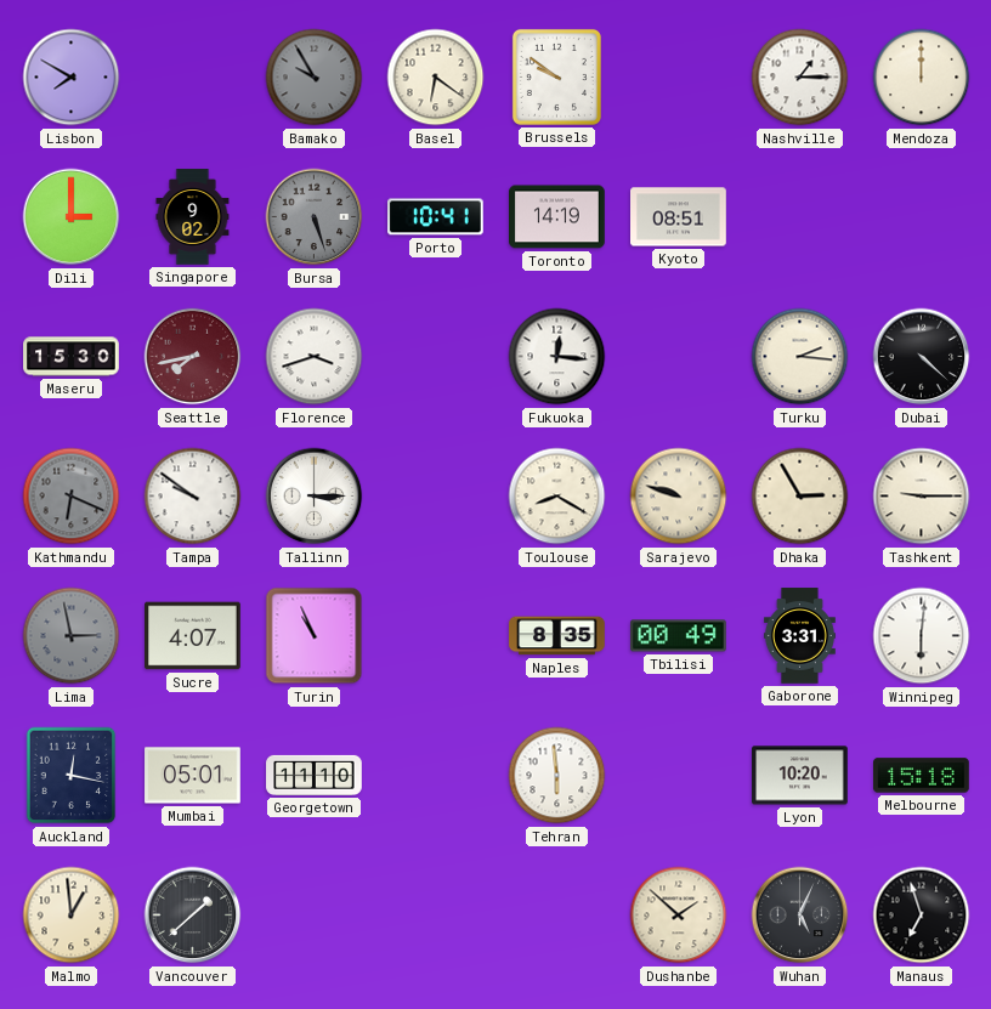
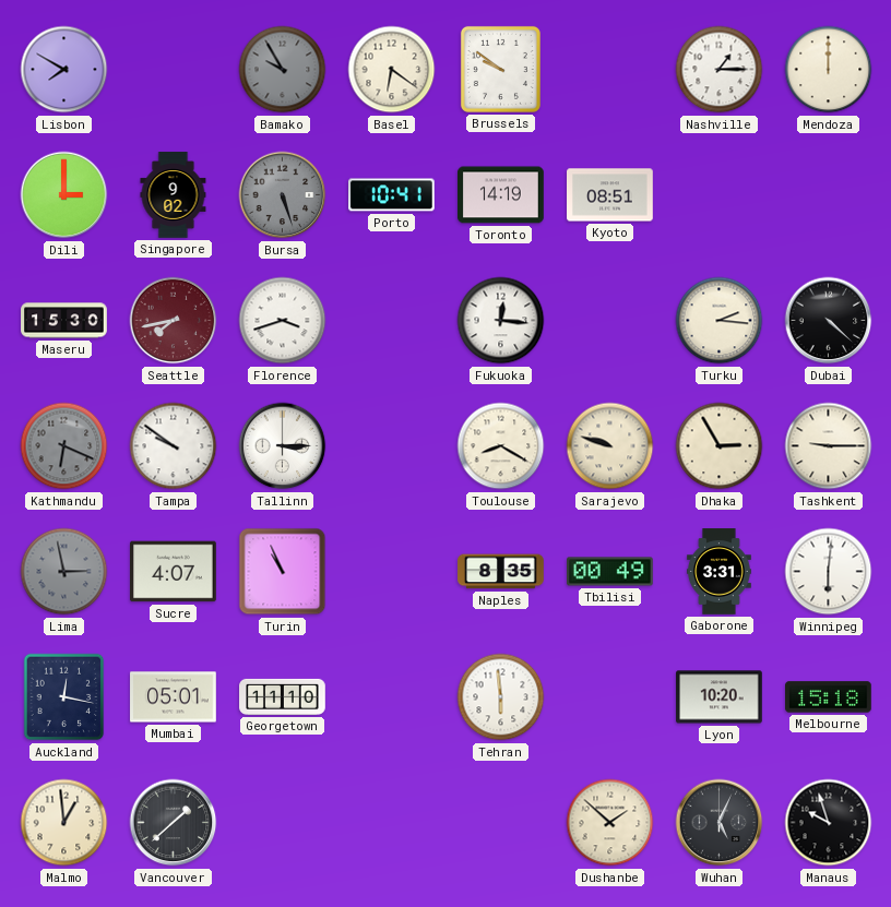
Manaus: 6:57 -> 9:57 (829, 823)
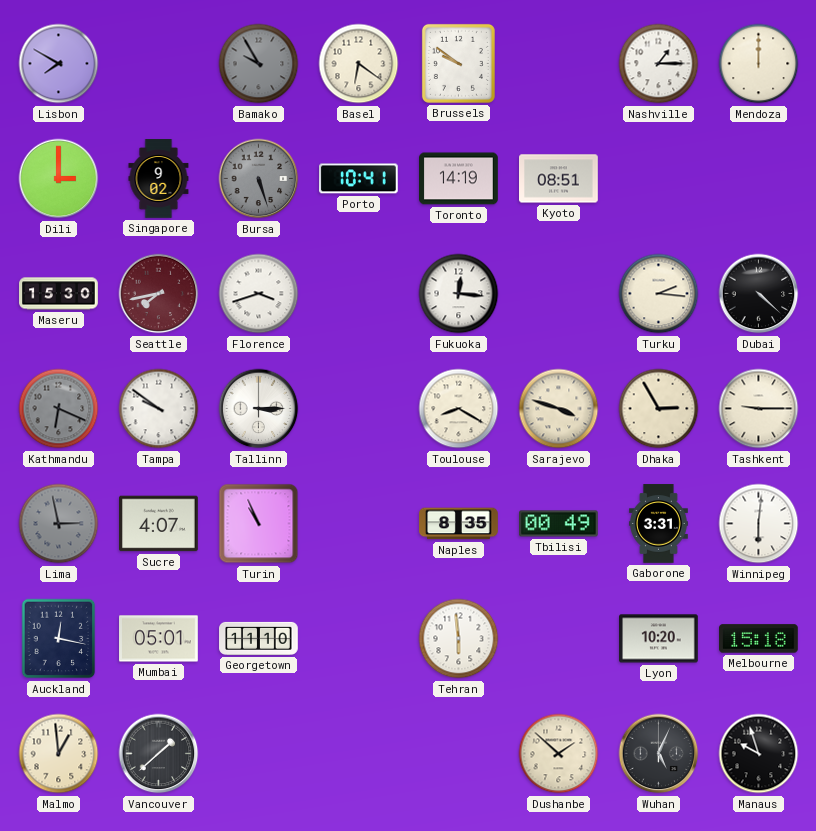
Sarajevo: 9:48 -> 3:48 (559, 409)
